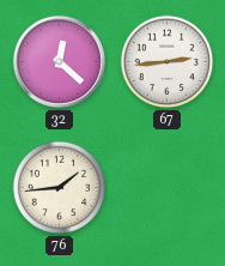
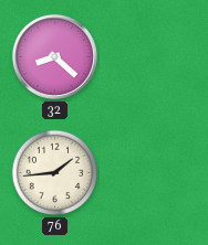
32: 12:22 -> 8:22 (54, 56)
67: 2:44 -> none (168, 62)
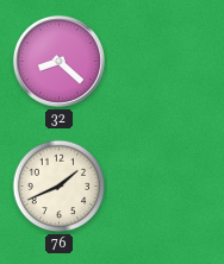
76: 1:44 -> 1:41 (60, 187)
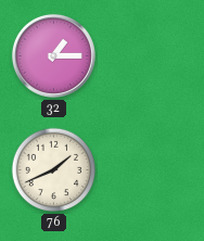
32: 8:22 -> 1:15 (53, 55)
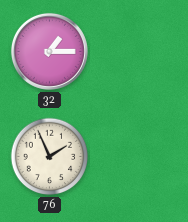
76: 1:41 -> 1:56 (50, 157)
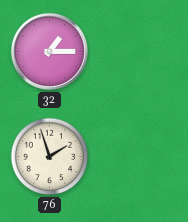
76: 1:56 -> 1:57 (50, 157)
